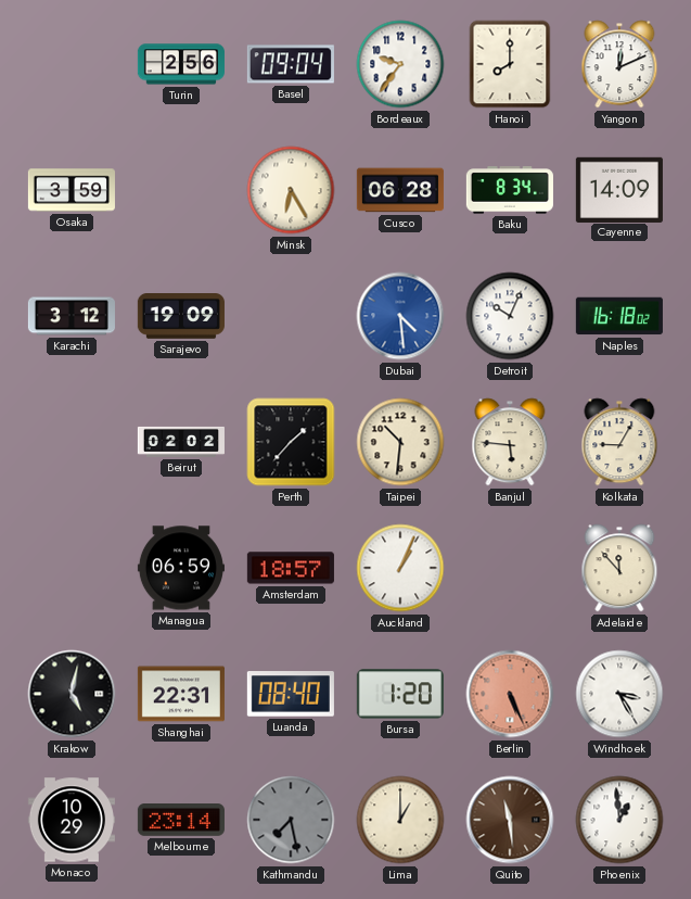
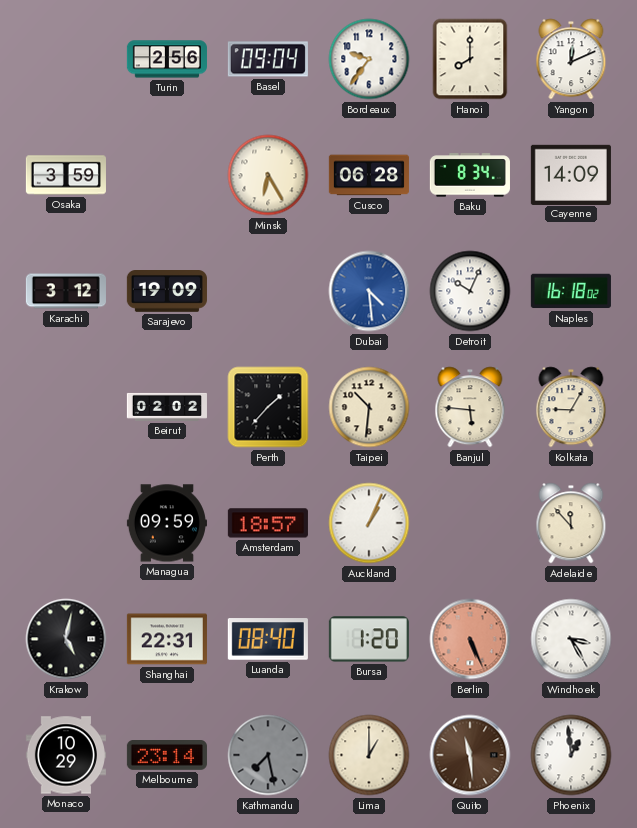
Managua: 06:59 -> 09:59 (167, 523)
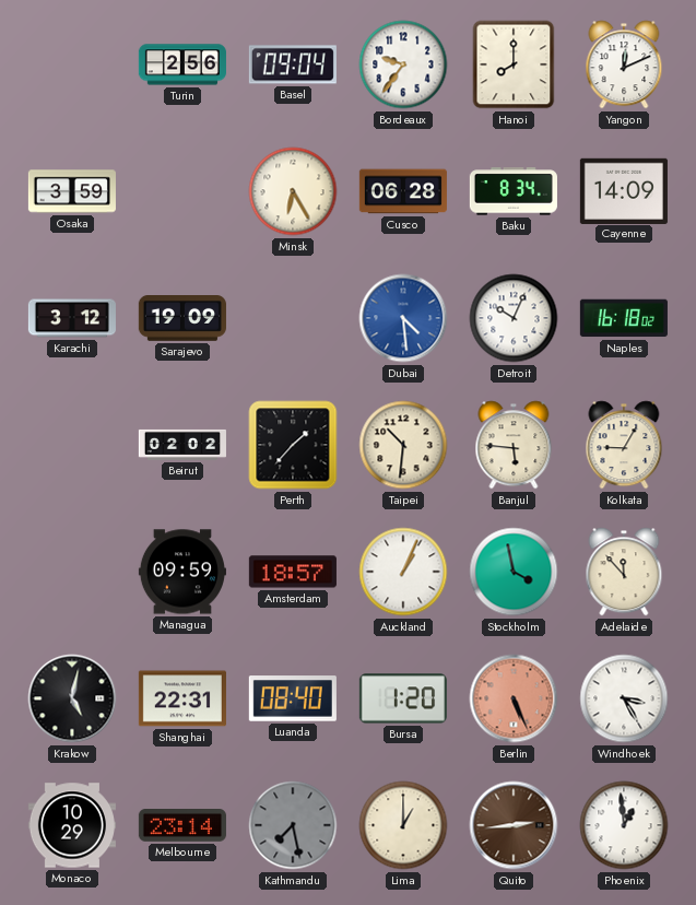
Stockholm: none -> 3:58 (514, 572)
Quito: 11:29 -> 2:44 (514, 825)
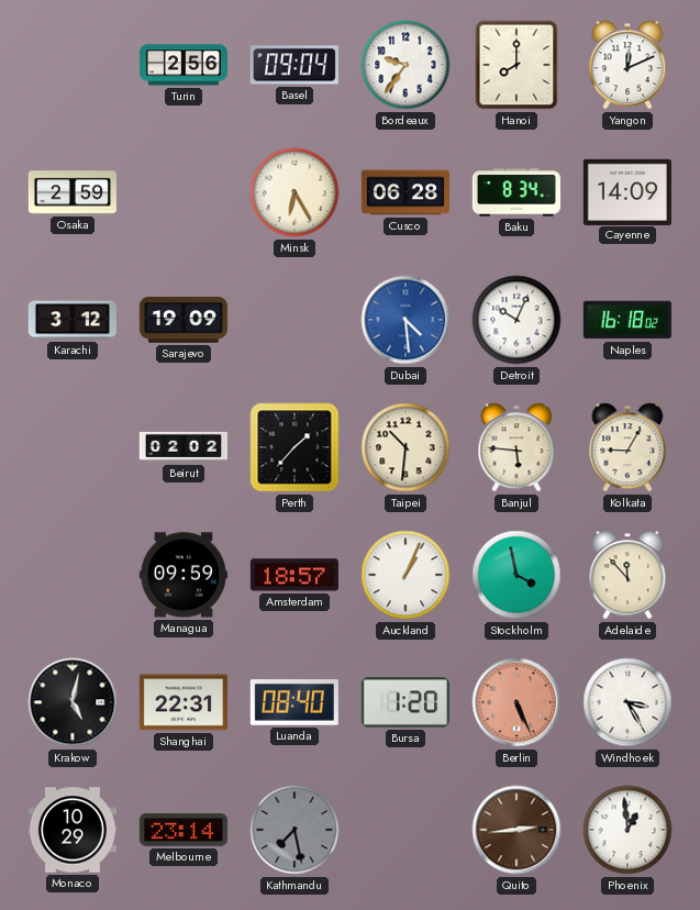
Osaka: 3:59 -> 2:59 (73, 192)
Lima: 1:00 -> none (403, 825)
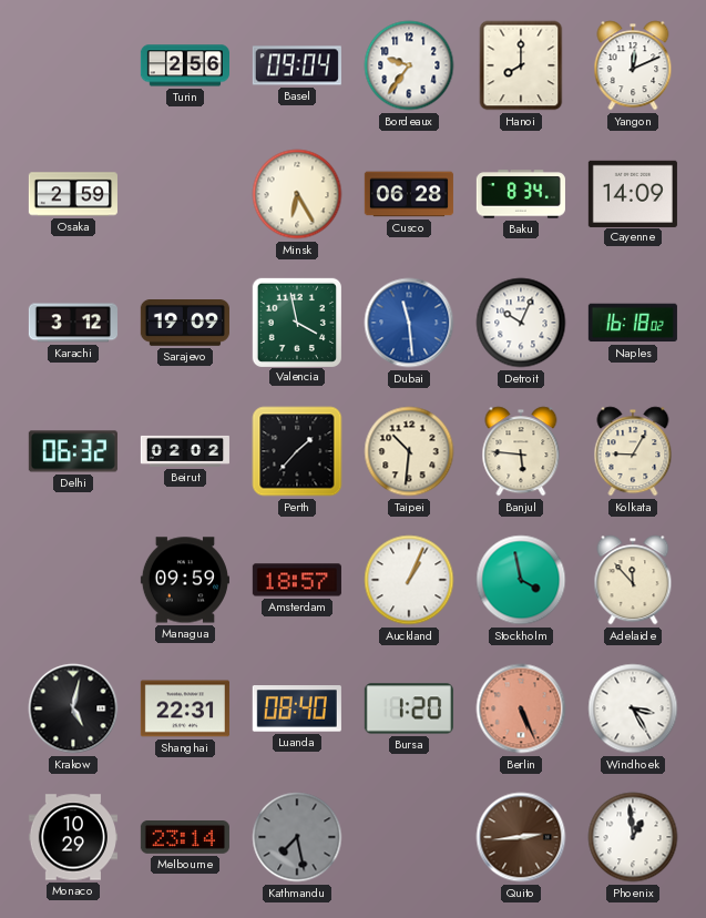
Valencia: none -> 3:58 (296, 322)
Dubai: 4:29 -> 11:29 (409, 323)
Delhi: none -> 06:32 (73, 451)
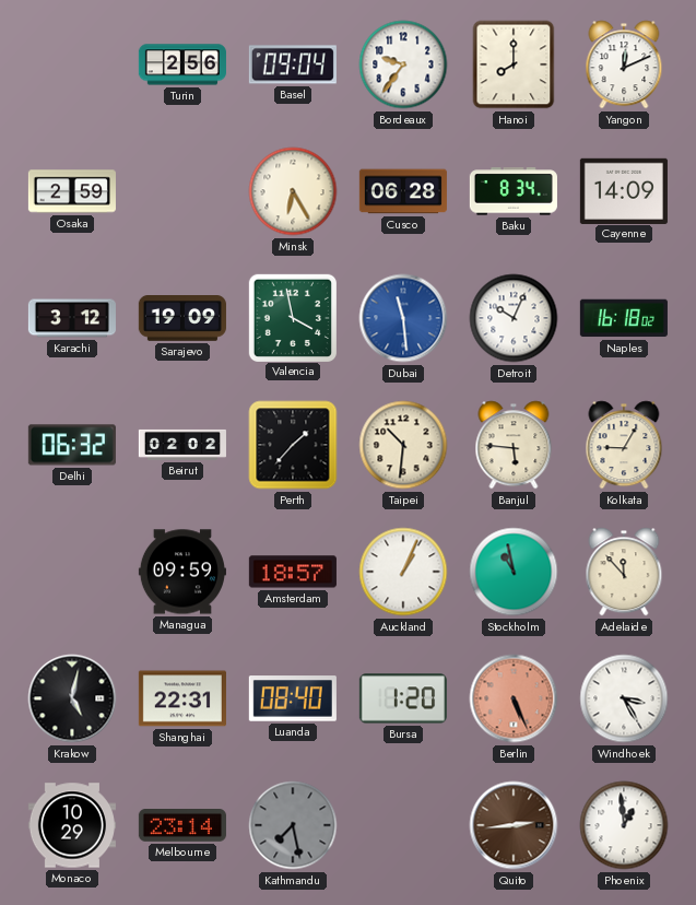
Stockholm: 3:58 -> 10:58 (514, 572)
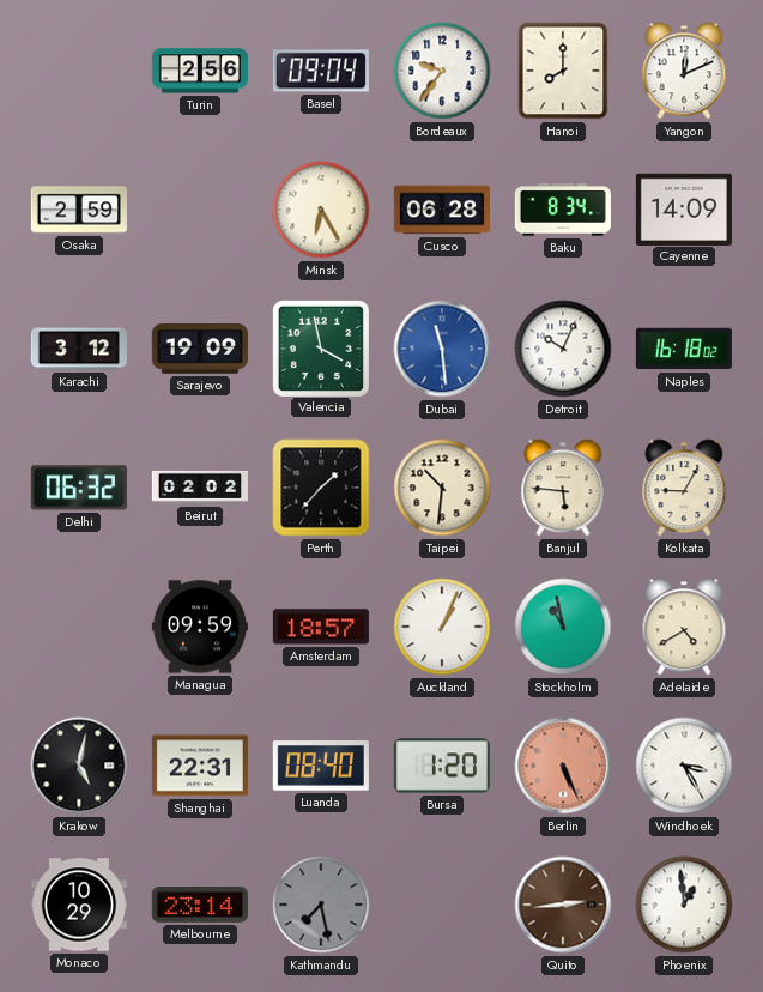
Adelaide: 11:53 -> 4:40 (684, 627)
